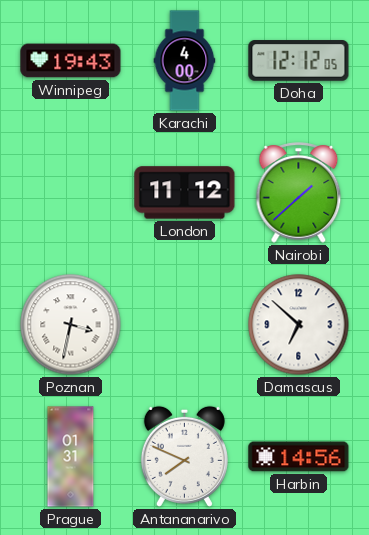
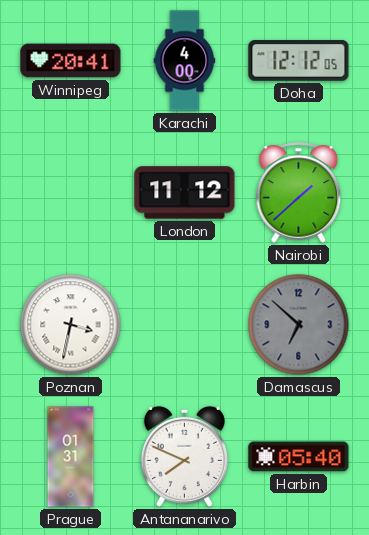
Winnipeg: 19:43 -> 20:41 (71, 61)
Damascus dial: white -> grey (299, 325)
Harbin: 14:56 -> 05:40 (299, 457)
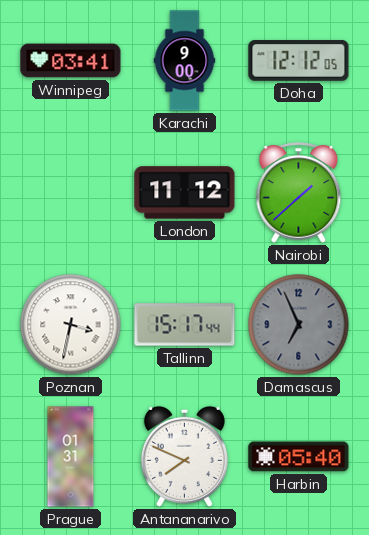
Winnipeg: 20:41 -> 03:41 (71, 61)
Karachi: 4:00 -> 9:00 (185, 61)
Tallinn: none -> 15:17 (185, 325)
Damascus: 6:52 -> 6:56 (299, 325)
